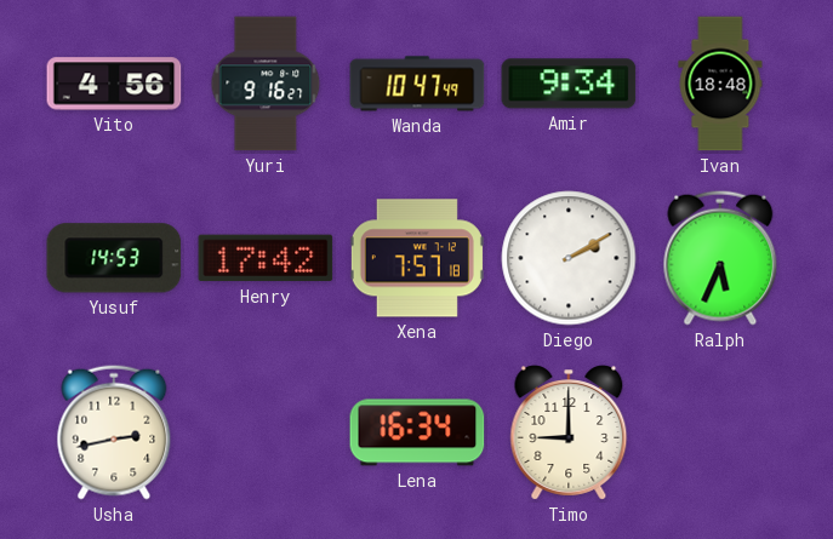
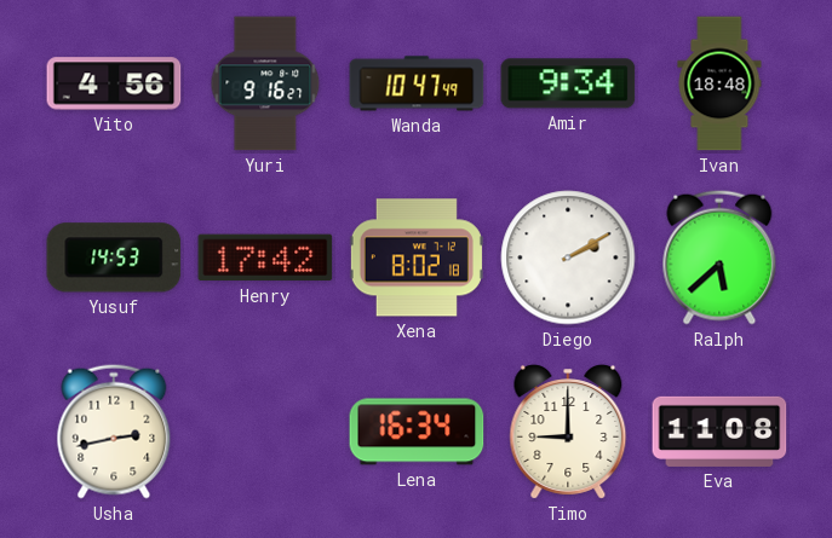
Xena: 7:57 -> 8:02 (417, 258)
Ralph: 5:34 -> 5:38 (719, 258)
Eva: none -> 11:08 (719, 432)
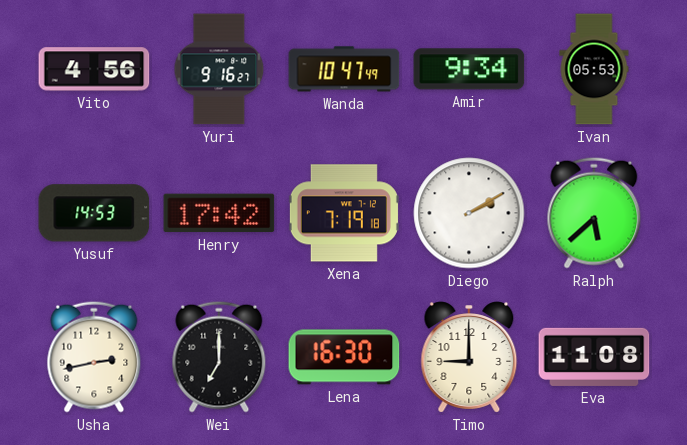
Ivan: 18:48 -> 05:53 (594, 69)
Xena: 8:02 -> 7:19 (344, 213)
Wei: none -> 7:00 (219, 357)
Lena: 16:34 -> 16:30 (344, 357)
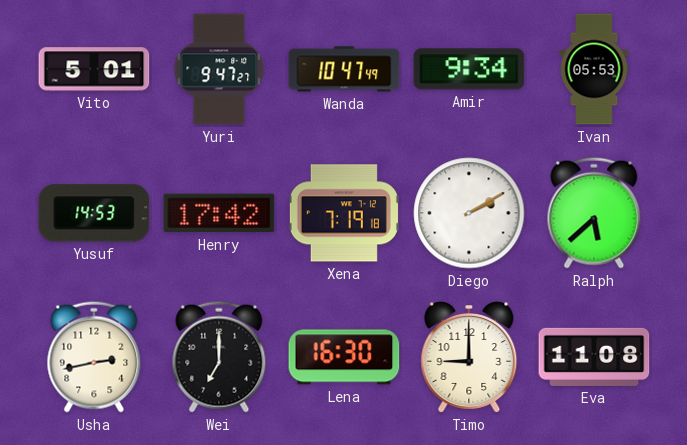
Vito: 4:56 -> 5:01 (94, 69)
Yuri: 9:16 -> 9:47 (219, 69)
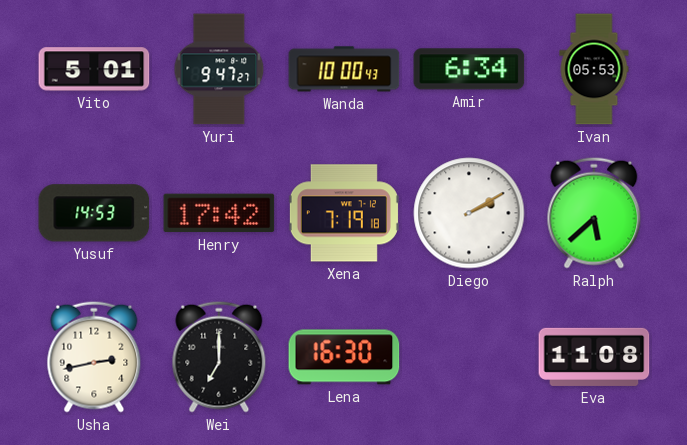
Wanda: 10:47 -> 10:00 (344, 69)
Amir: 9:34 -> 6:34 (469, 69)
Timo: 9:00 -> none (469, 357)
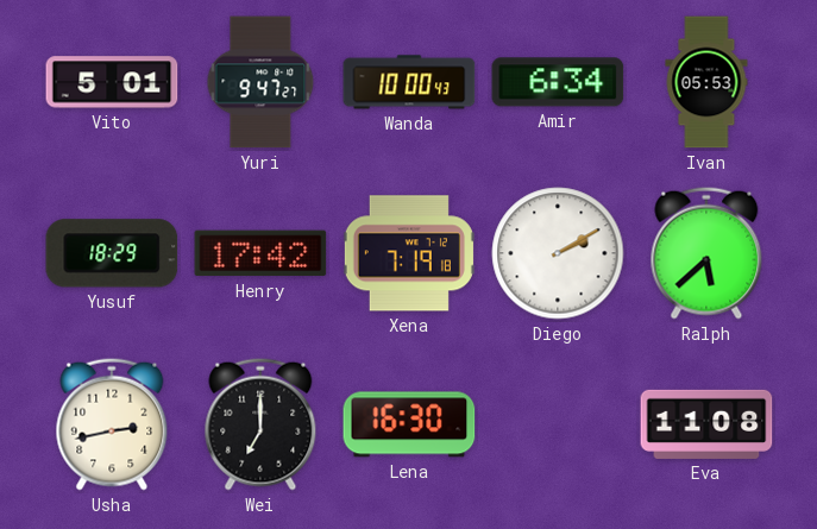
Yusuf: 14:53 -> 18:29 (112, 253)
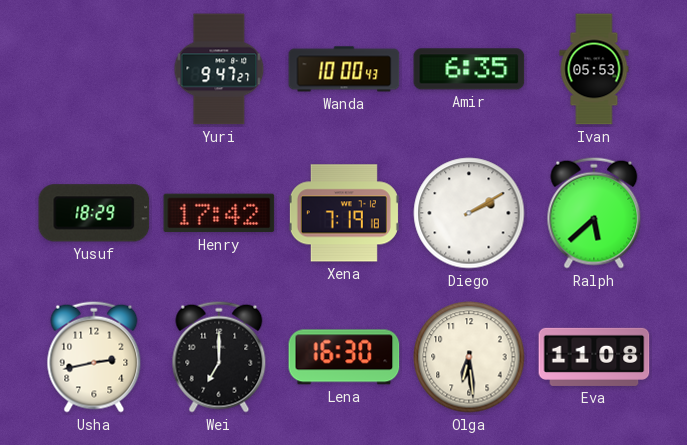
Vito: 5:01 -> none (112, 82)
Amir: 6:34 -> 6:35 (469, 69)
Olga: none -> 6:29 (469, 357)
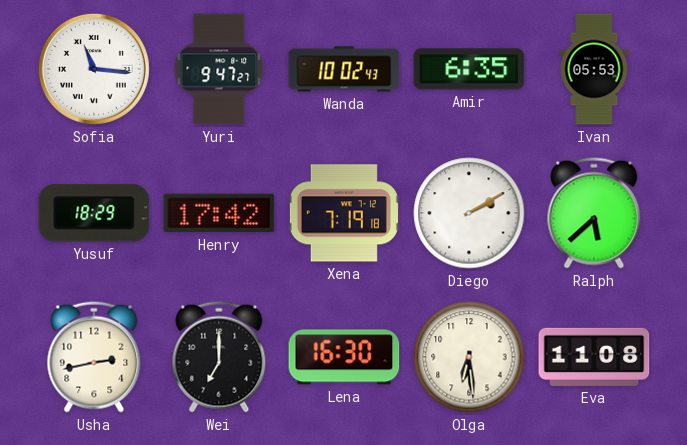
Sofia: none -> 11:16 (94, 69)
Wanda: 10:00 -> 10:02 (344, 69)
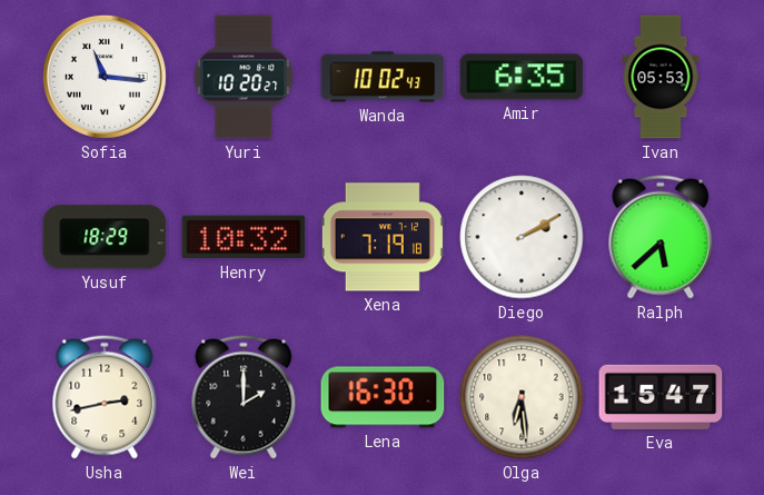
Yuri: 9:47 -> 10:20 (244, 77)
Henry: 17:42 -> 10:32 (244, 237)
Wei: 7:00 -> 2:00 (244, 397)
Eva: 11:08 -> 15:47 (661, 397)
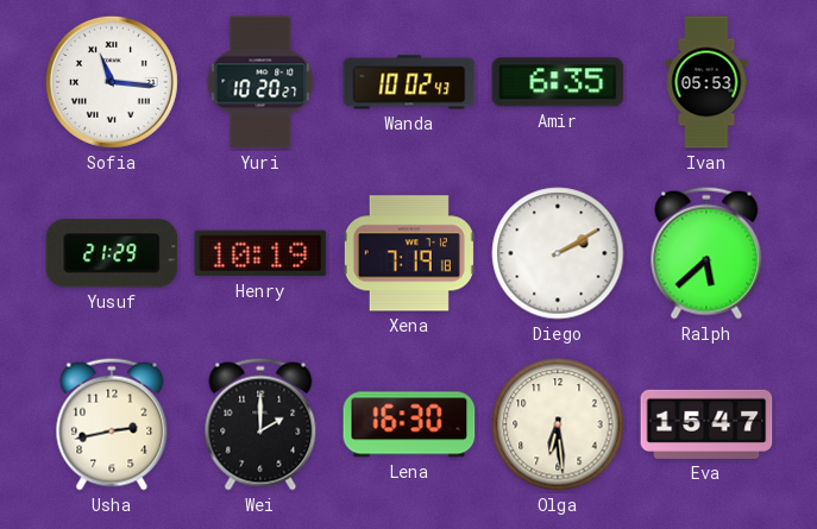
Yusuf: 18:29 -> 21:29 (112, 253)
Henry: 10:32 -> 10:19 (260, 253)
